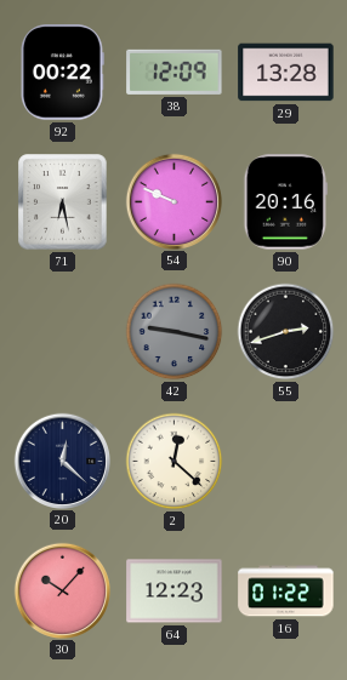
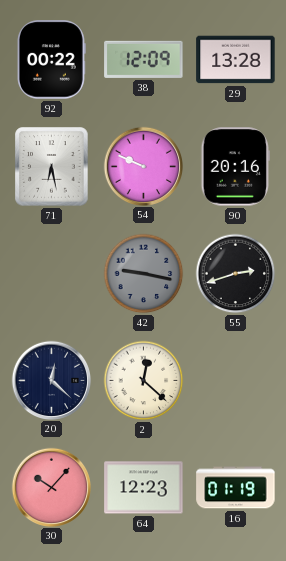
16: 01:22 -> 01:19 (236, 488)
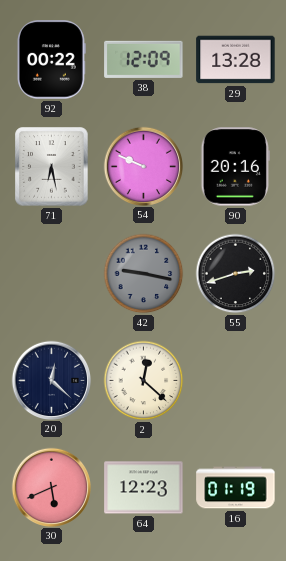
30: 10:07 -> 5:41 (51, 487)
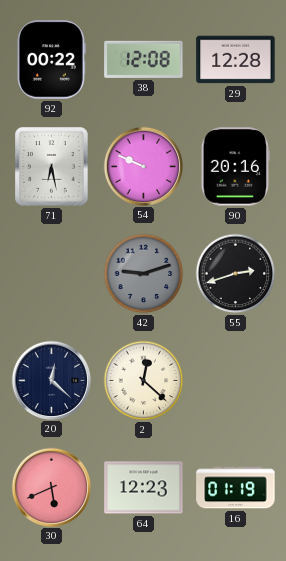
38: 12:09 -> 12:08 (144, 59)
29: 13:28 -> 12:28 (236, 60)
42: 9:17 -> 9:12 (144, 274)
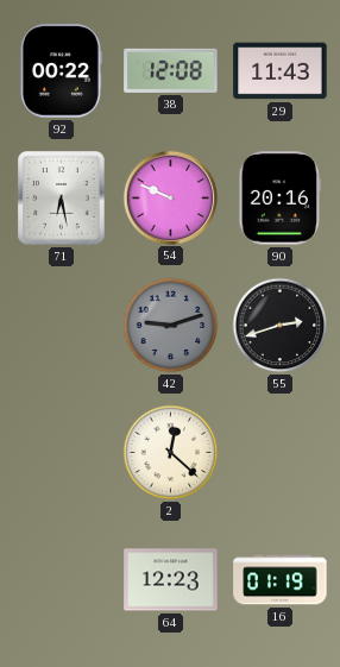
29: 12:28 -> 11:43 (281, 71)
20: 12:22 -> none (51, 380)
30: 5:41 -> none (51, 487)
